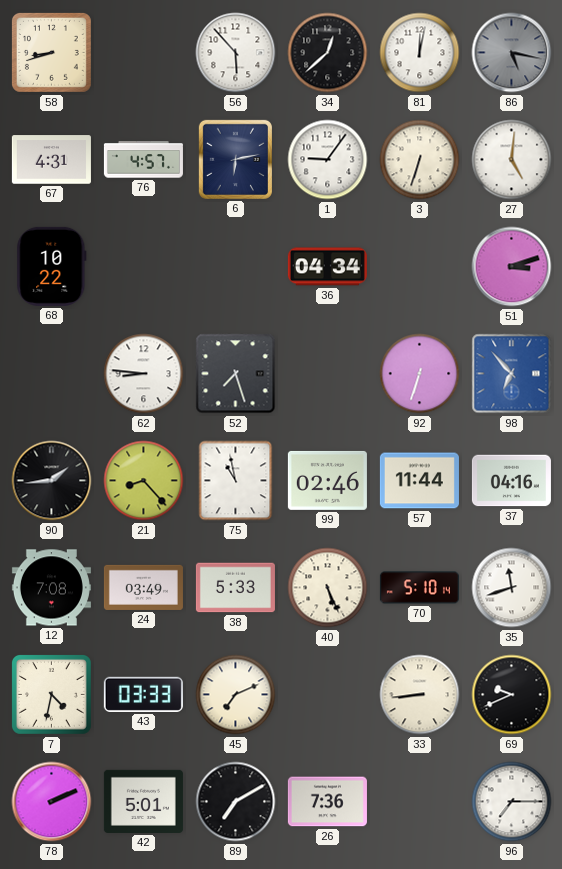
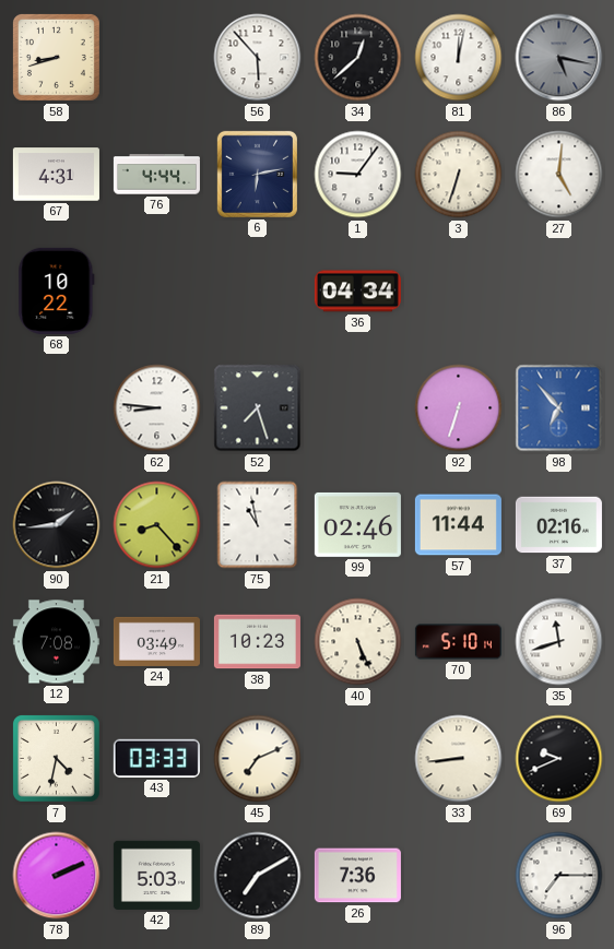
76: 4:57 -> 4:44 (156, 175)
51: 3:12 -> none (512, 267)
37: 04:16 -> 02:16 (558, 525)
38: 5:33 -> 10:23 (257, 642)
42: 5:01 -> 5:03 (156, 875)
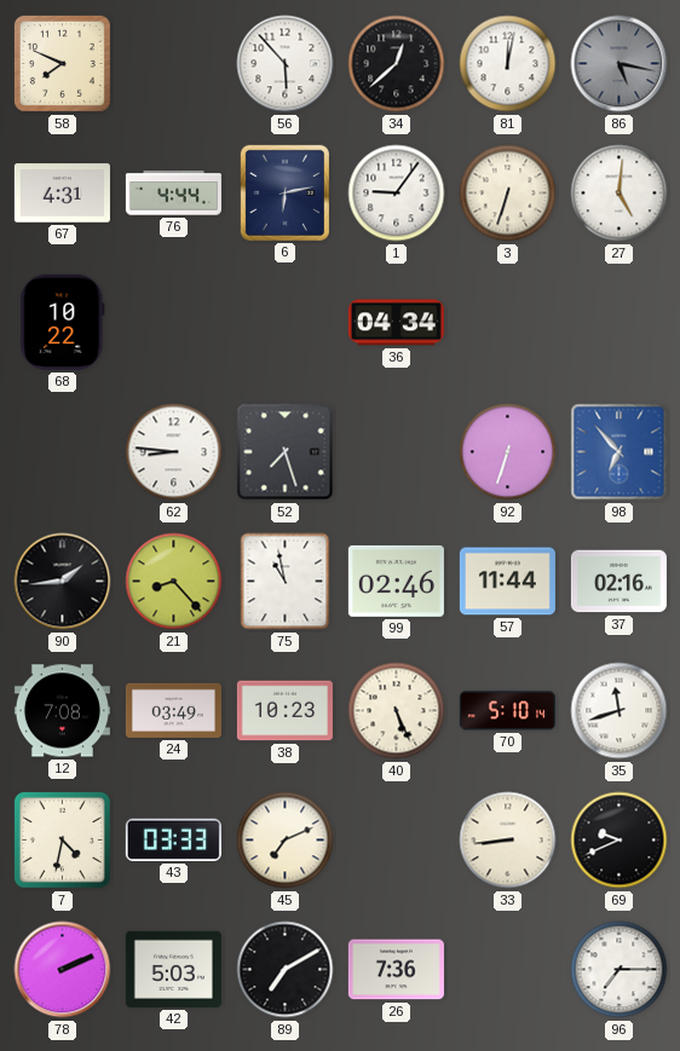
58: 8:42 -> 7:49 (62, 63)
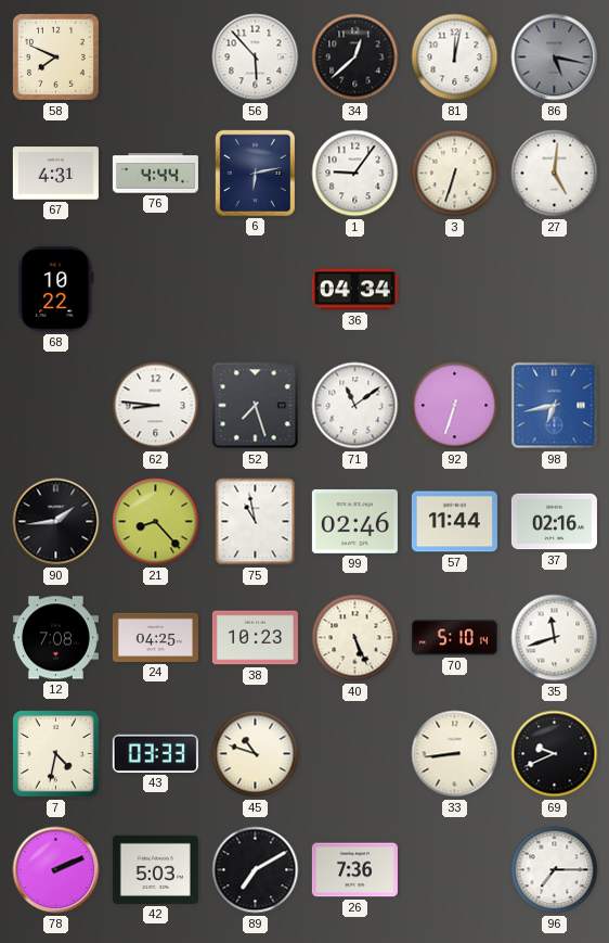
71: none -> 11:09 (355, 406)
98: 6:53 -> 6:43 (555, 406)
24: 03:49 -> 04:25 (155, 637)
45: 7:11 -> 10:48 (256, 754)
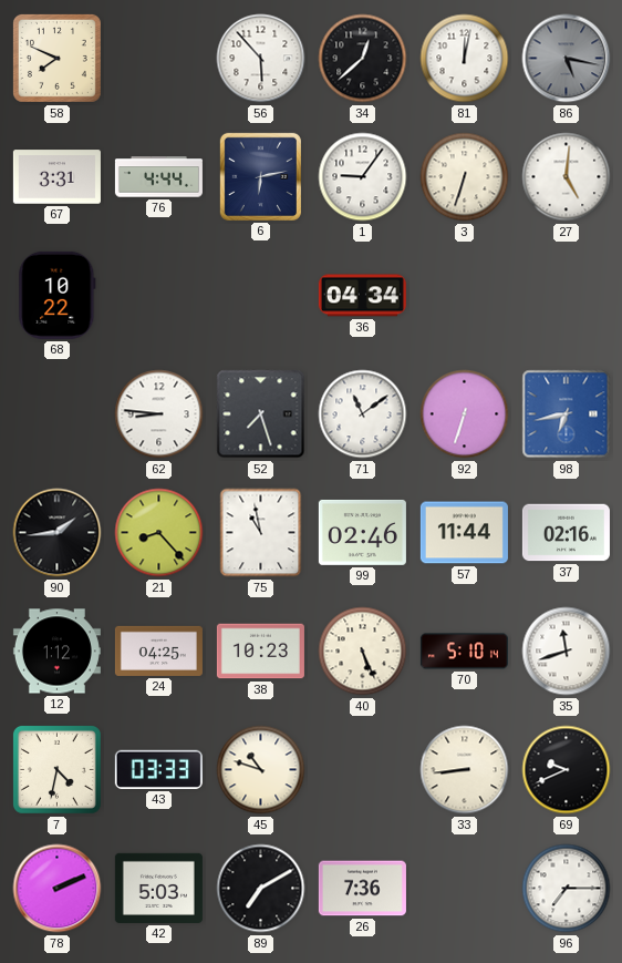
67: 4:31 -> 3:31 (56, 177)
12: 7:08 -> 1:12 (56, 652)
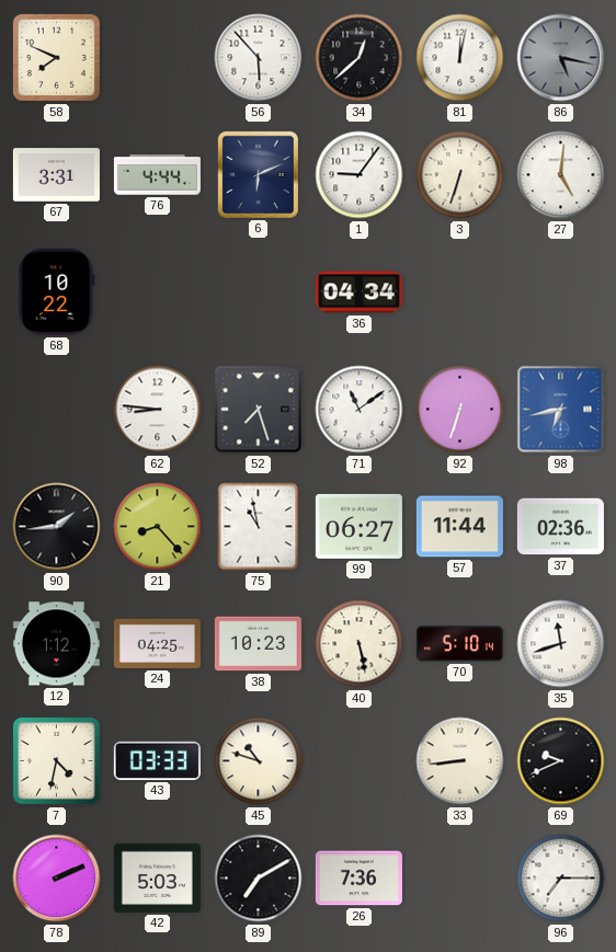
6: 6:13 -> 6:11 (258, 174)
99: 02:46 -> 06:27 (358, 526)
37: 02:16 -> 02:36 (560, 527)
40: 5:26 -> 5:28 (360, 644)
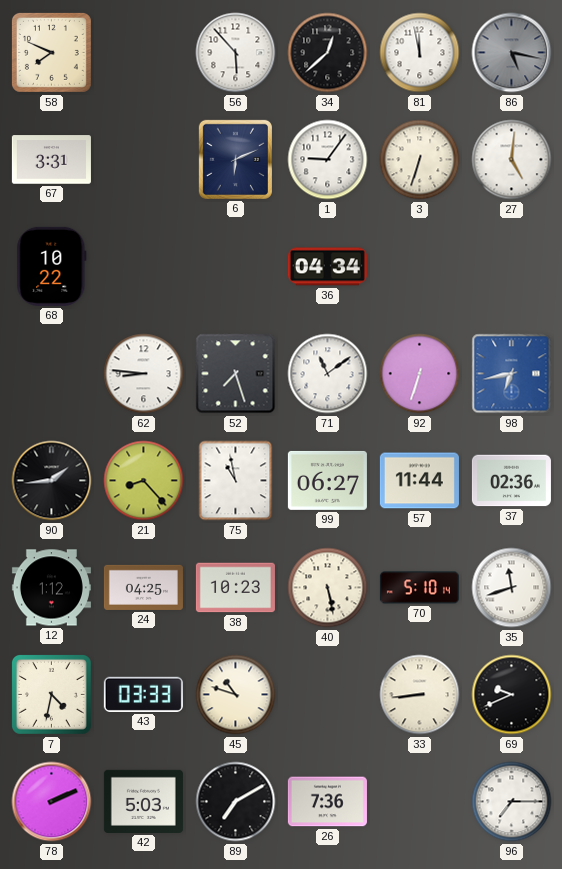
81: 12:02 -> 11:58 (420, 53)
76: 4:44 -> none (157, 175)
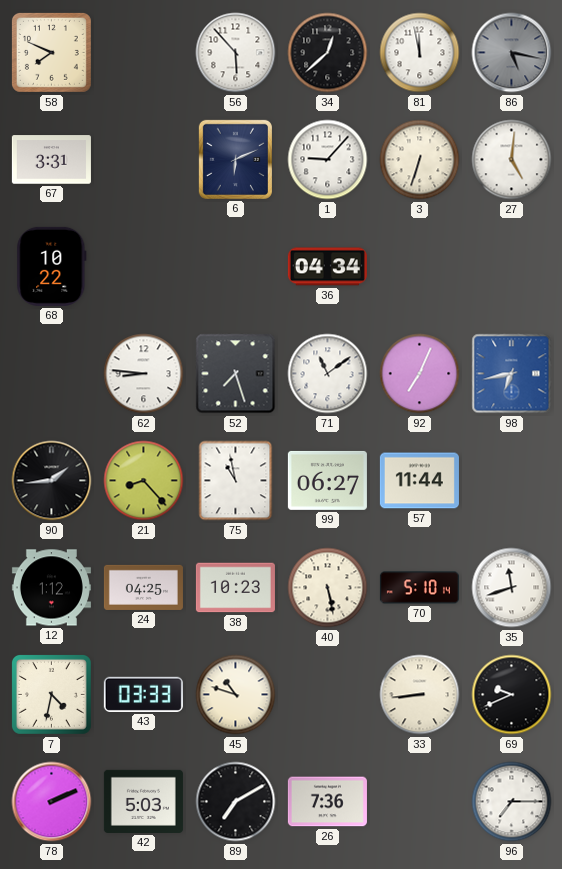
1: 9:06 -> 9:07 (328, 160)
92: 6:33 -> 7:04 (420, 374)
37: 02:36 -> none (511, 481)
